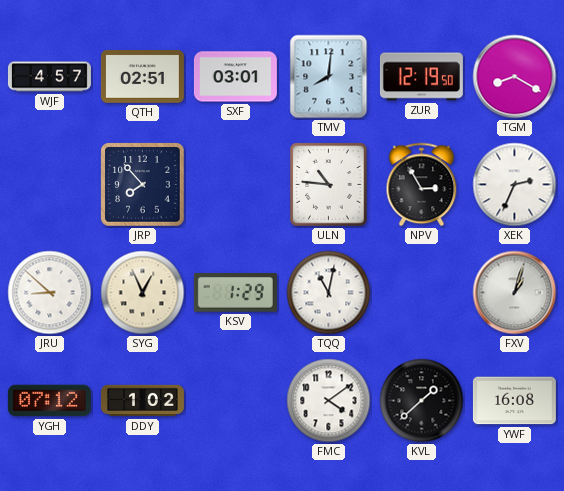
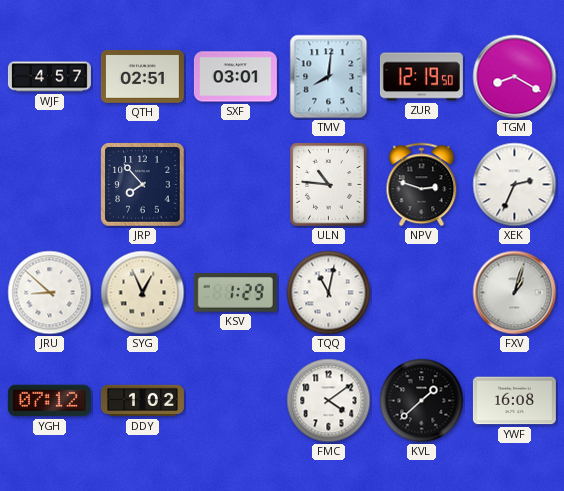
NPV: 2:55 -> 2:48 (422, 185)
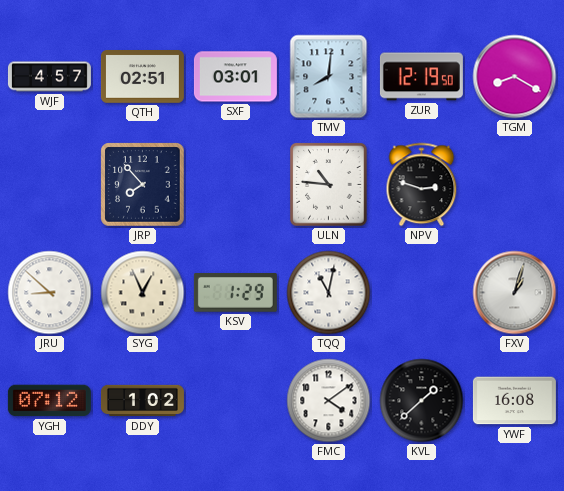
XEK: 2:34 -> none (515, 185)
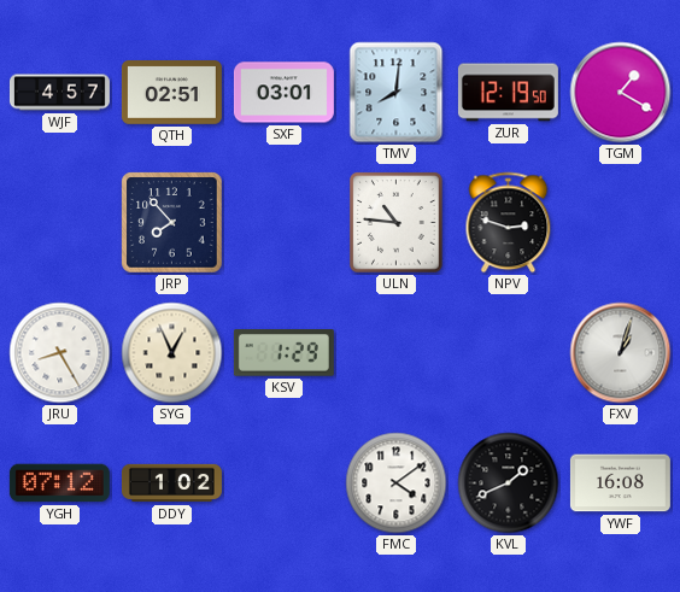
TGM: 8:20 -> 1:20 (621, 93)
JRU: 8:52 -> 8:25 (60, 353)
TQQ: 11:02 -> none (329, 293)
KVL: 1:38 -> 1:41 (509, 483)
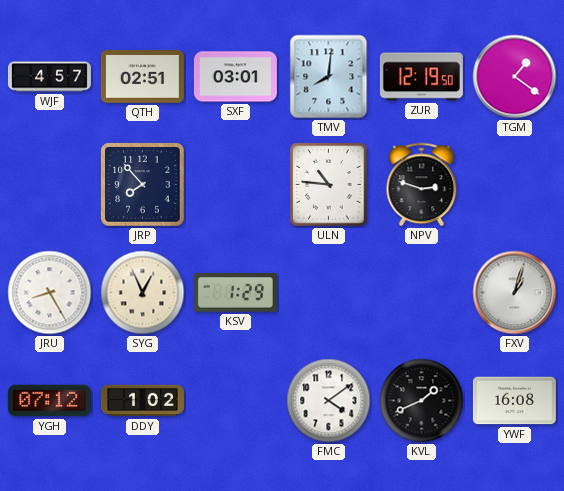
TGM: 1:20 -> 1:21 (515, 77)
